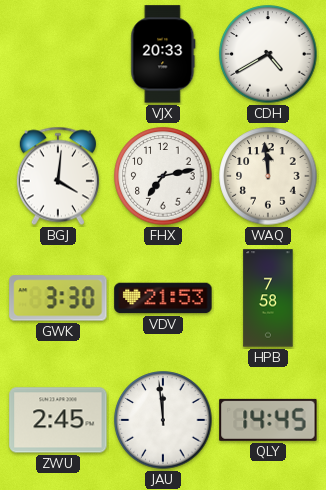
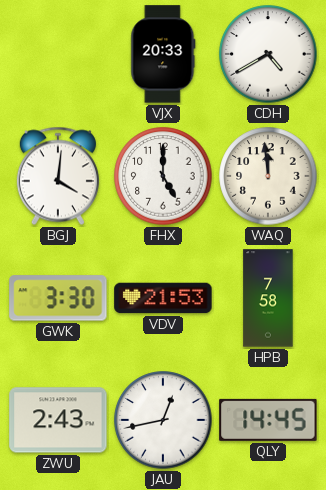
FHX: 7:13 -> 5:00 (163, 176)
ZWU: 2:45 -> 2:43 (58, 420)
JAU: 11:59 -> 12:43 (163, 420)
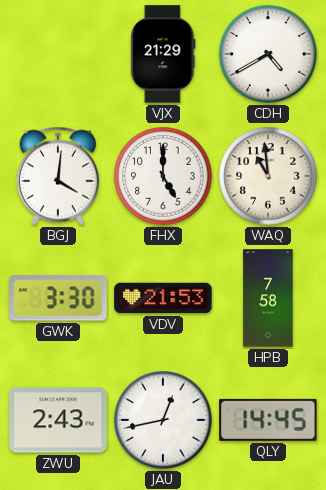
VJX: 20:33 -> 21:29 (163, 54)
WAQ: 11:59 -> 10:59 (268, 176)
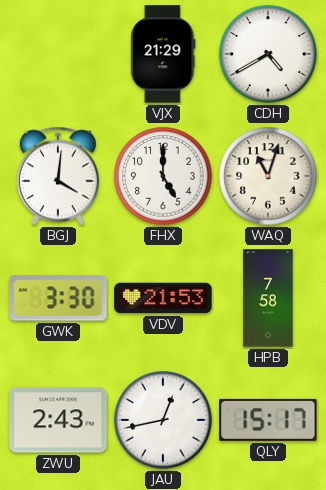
WAQ: 10:59 -> 11:03 (268, 176)
QLY: 14:45 -> 15:17 (268, 420)
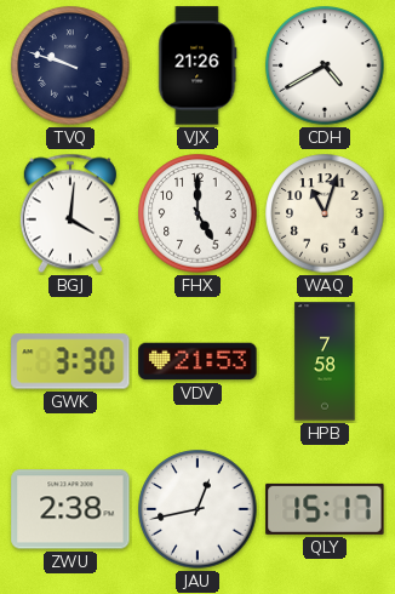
TVQ: none -> 9:48 (70, 65)
VJX: 21:29 -> 21:26 (198, 65)
ZWU: 2:43 -> 2:38 (70, 509)
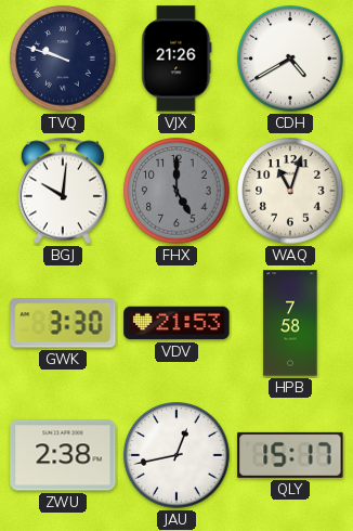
BGJ: 4:01 -> 10:01 (63, 191)
FHX dial: white -> grey (176, 191)
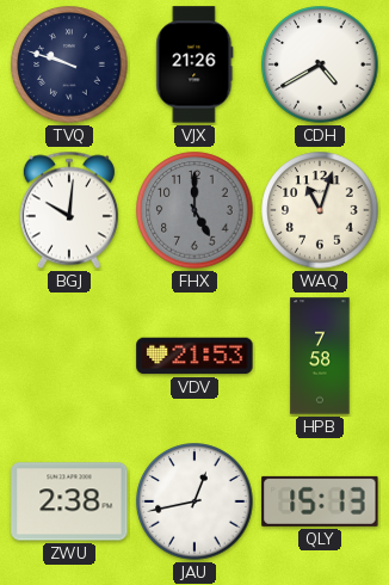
GWK: 3:30 -> none (63, 323)
QLY: 15:17 -> 15:13 (320, 501)
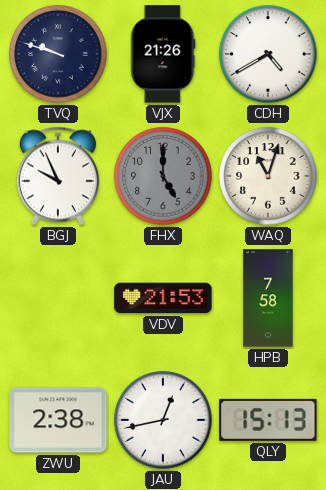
BGJ: 10:01 -> 9:56 (58, 176)
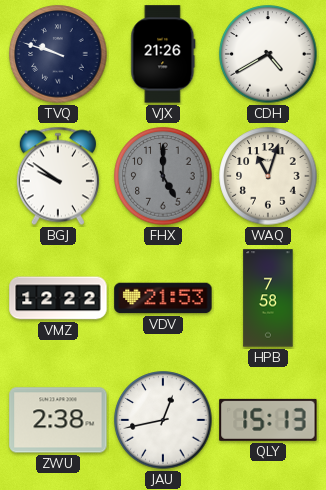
BGJ: 9:56 -> 9:51 (58, 176)
VMZ: none -> 12:22 (58, 298)
